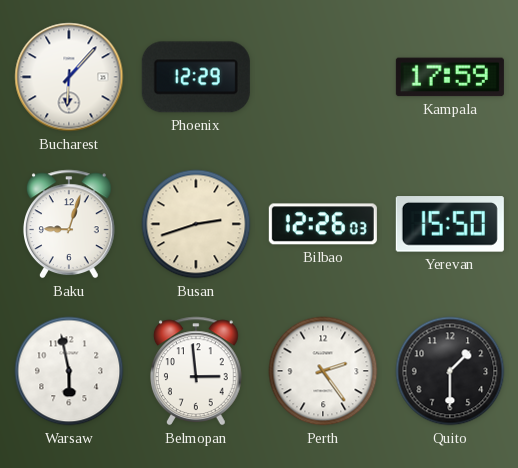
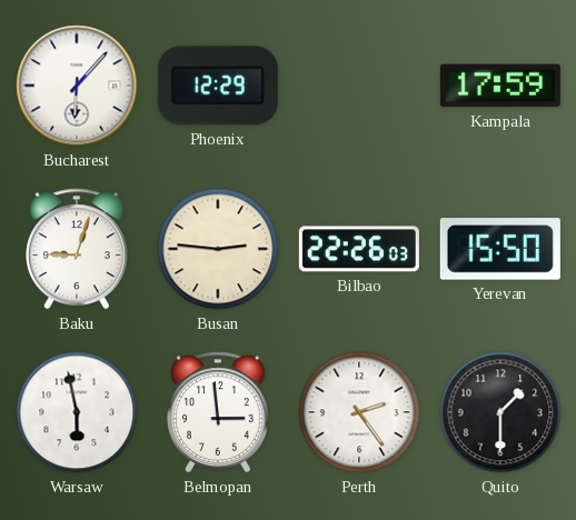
Busan: 2:42 -> 2:46 (218, 249)
Bilbao: 12:26 -> 22:26 (359, 249)
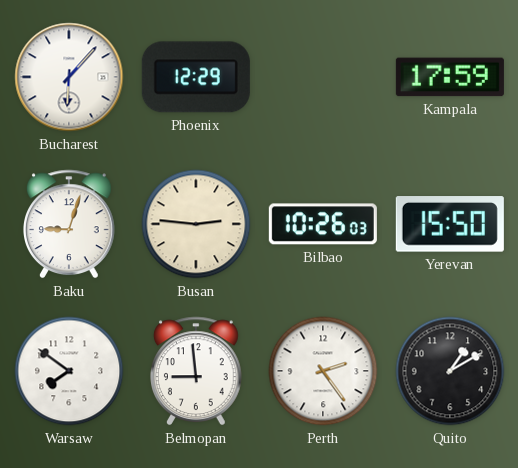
Bilbao: 22:26 -> 10:26 (323, 224)
Warsaw: 5:58 -> 7:51 (69, 371)
Belmopan: 2:59 -> 8:59 (197, 371)
Quito: 1:30 -> 1:10 (450, 371)
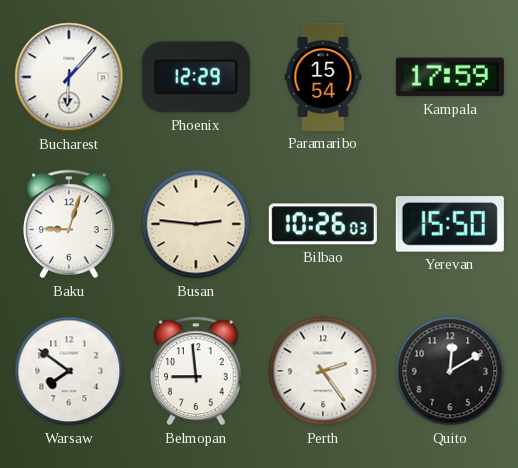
Paramaribo: none -> 15:54 (323, 77)
Quito: 1:10 -> 12:10 (450, 371)
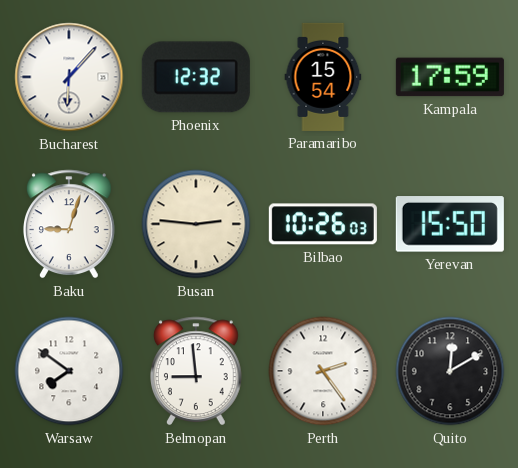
Phoenix: 12:29 -> 12:32 (196, 77)
